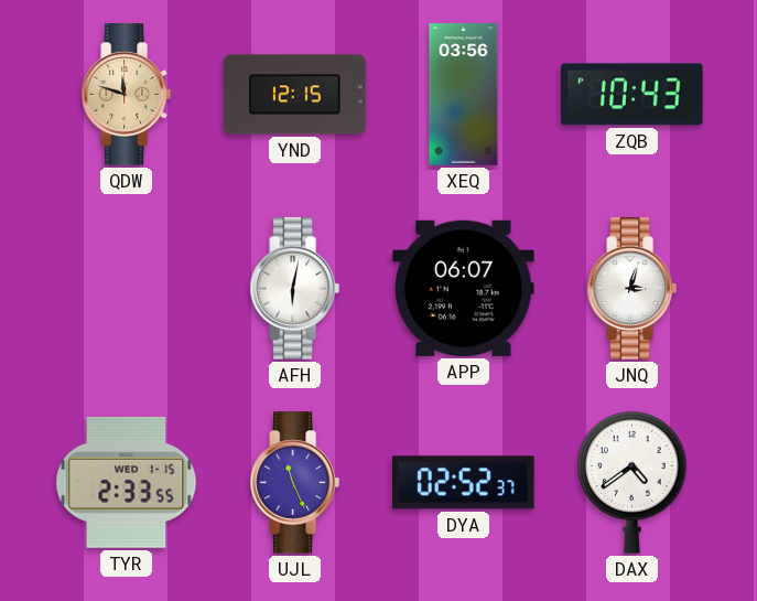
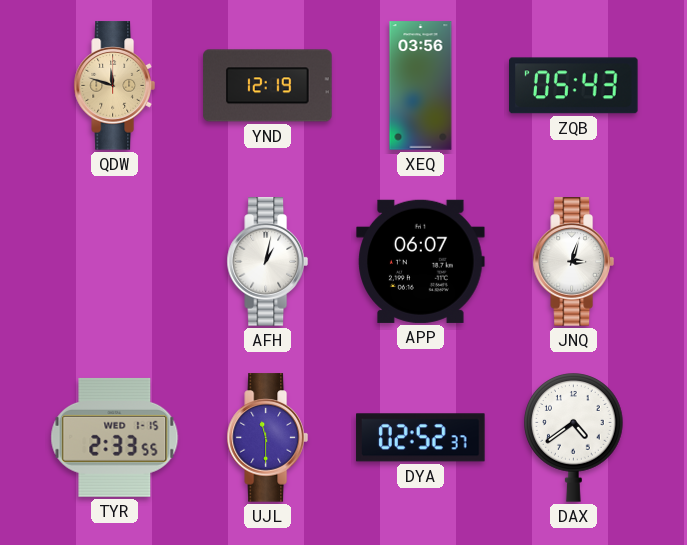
YND: 12:15 -> 12:19 (268, 86)
ZQB: 10:43 -> 05:43 (574, 86)
AFH: 6:02 -> 1:02 (267, 262)
UJL: 11:26 -> 11:30 (267, 438)
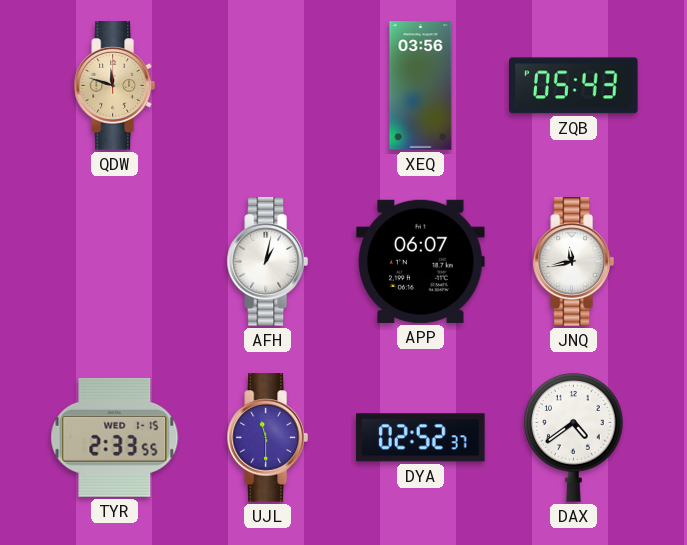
YND: 12:19 -> none (268, 86)
JNQ: 3:03 -> 11:43 (573, 262)
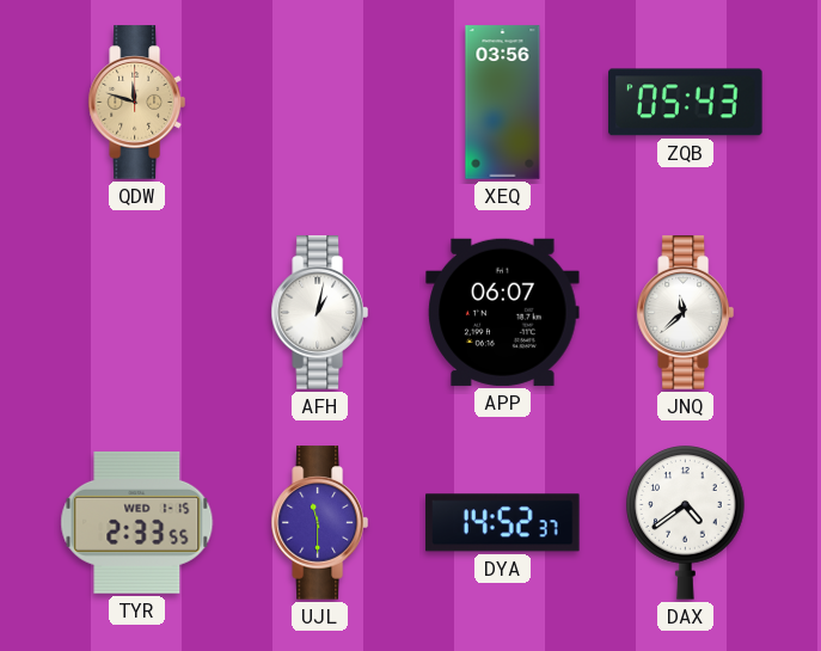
JNQ: 11:43 -> 11:38 (685, 313)
DYA: 02:52 -> 14:52 (503, 523)
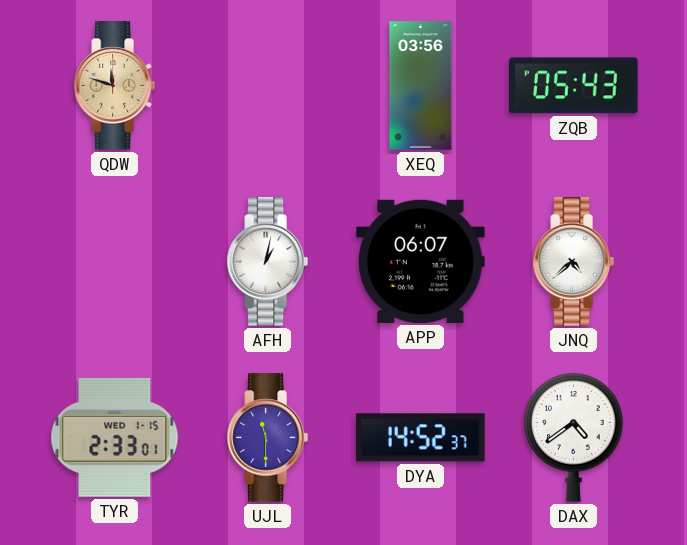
JNQ: 11:38 -> 4:38 (573, 262)
TYR: 2:33:55 -> 2:33:01 (115, 437)
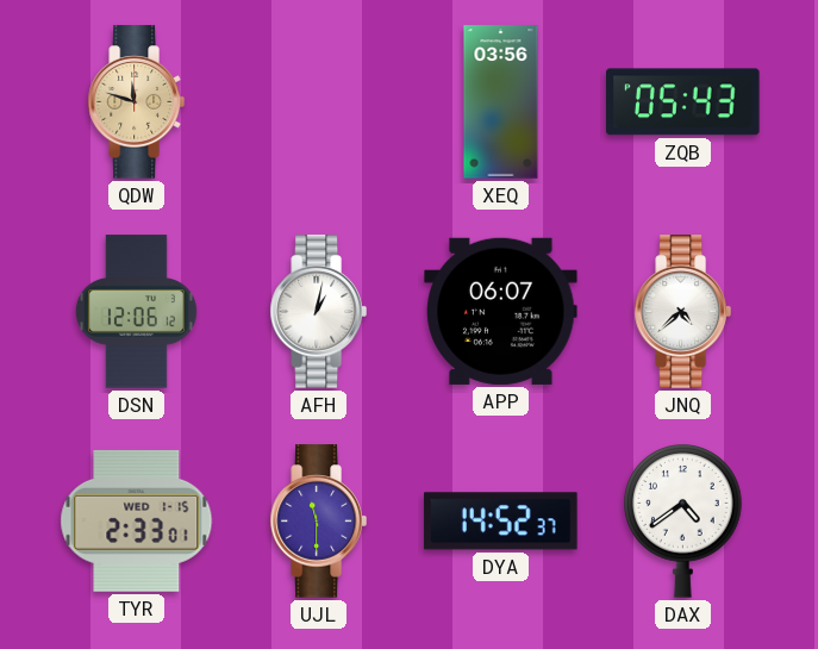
DSN: none -> 12:06 (136, 312)
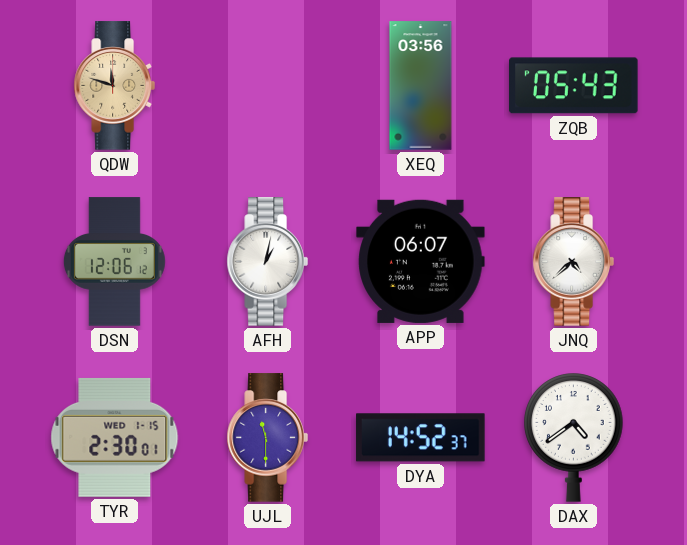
TYR: 2:33 -> 2:30 (115, 437)
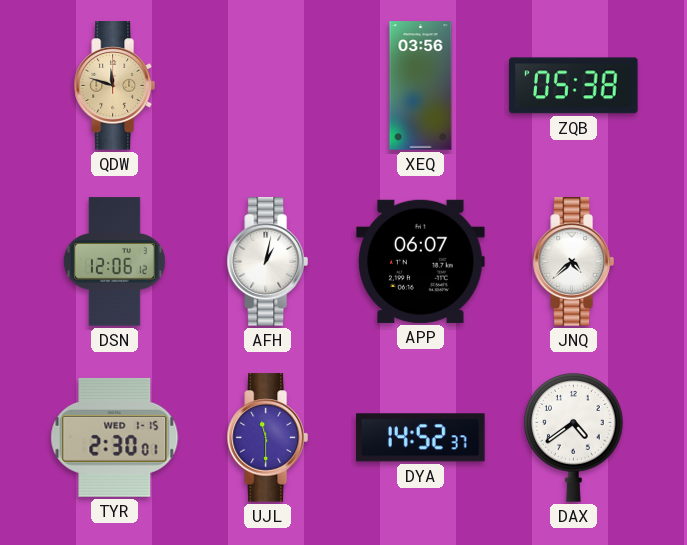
ZQB: 05:43 -> 05:38 (574, 86)
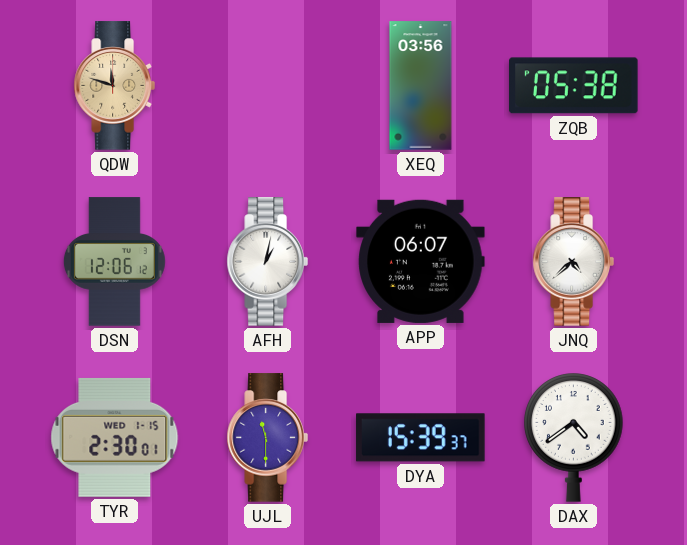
DYA: 14:52 -> 15:39 (421, 438)
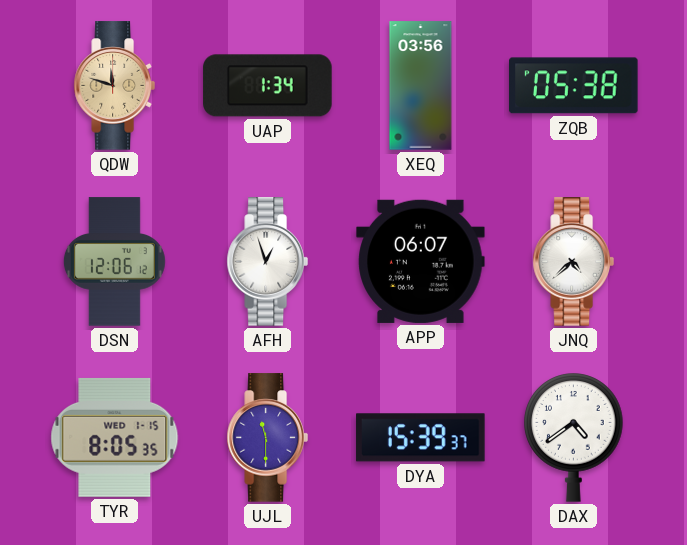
UAP: none -> 1:34 (268, 86)
AFH: 1:02 -> 12:57 (267, 262)
TYR: 2:30 -> 8:05 (115, 437)
